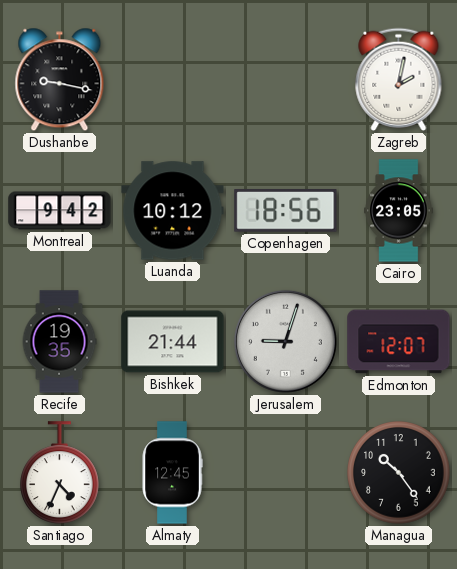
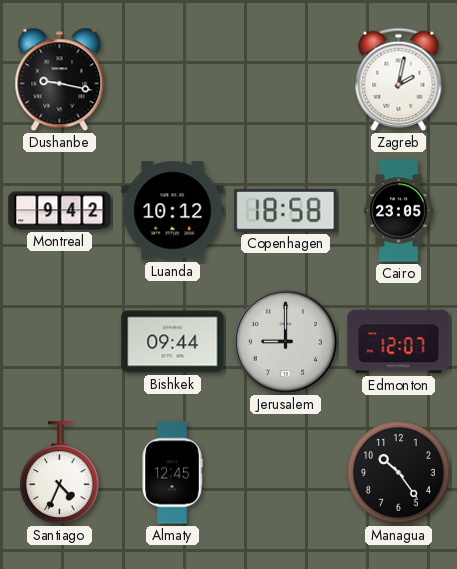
Copenhagen: 18:56 -> 18:58 (286, 211)
Recife: 19:35 -> none (59, 342)
Bishkek: 21:44 -> 09:44 (173, 342)
Jerusalem: 9:03 -> 9:00 (285, 341)
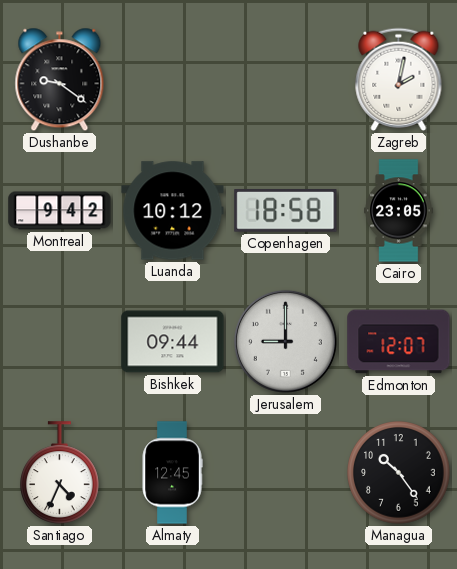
Dushanbe: 9:17 -> 9:21 (60, 80)
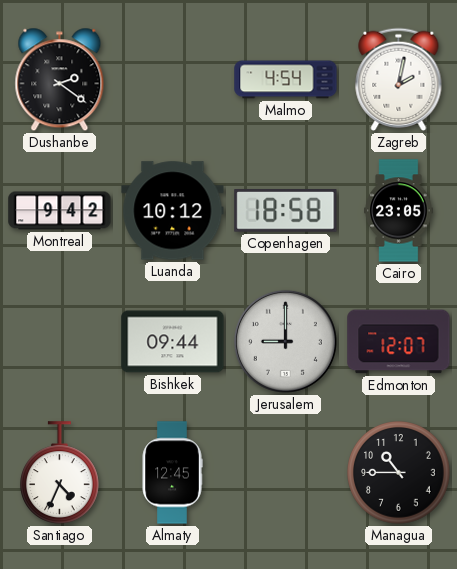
Dushanbe: 9:21 -> 2:21 (60, 80)
Malmo: none -> 4:54 (286, 80)
Managua: 10:24 -> 10:45 (399, 473)
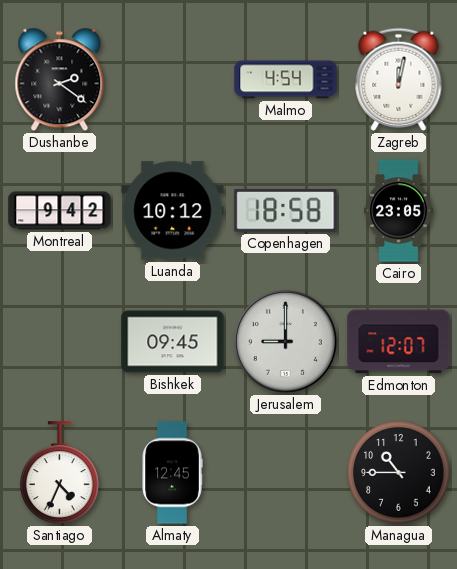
Zagreb: 2:02 -> 12:02 (399, 79)
Bishkek: 09:44 -> 09:45 (173, 342)
